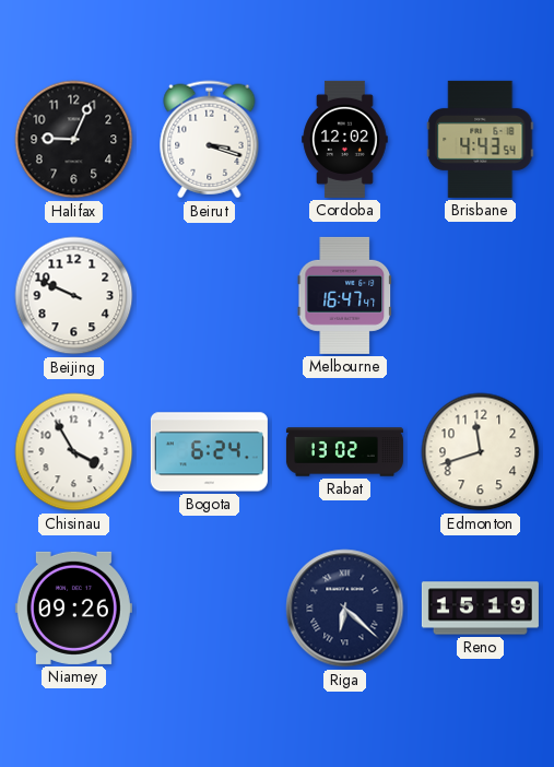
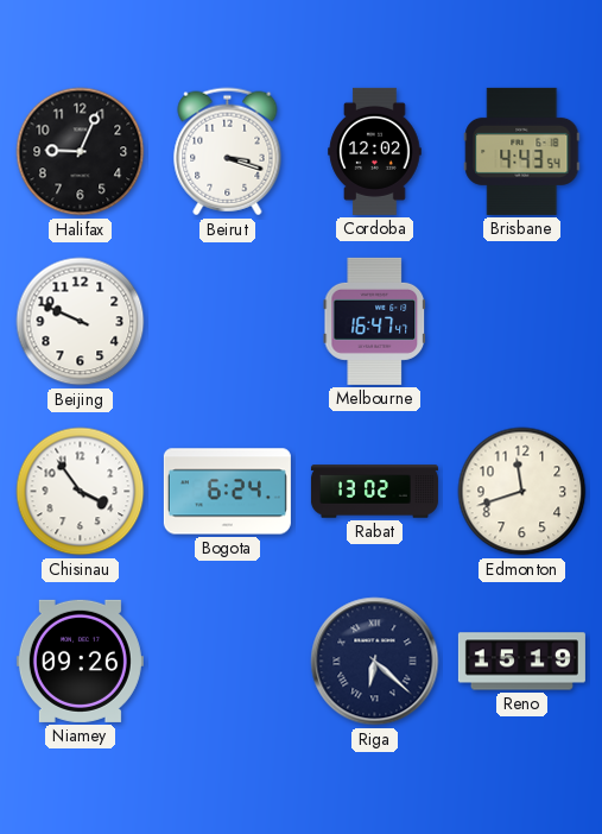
Chisinau: 3:55 -> 3:54 (81, 492)
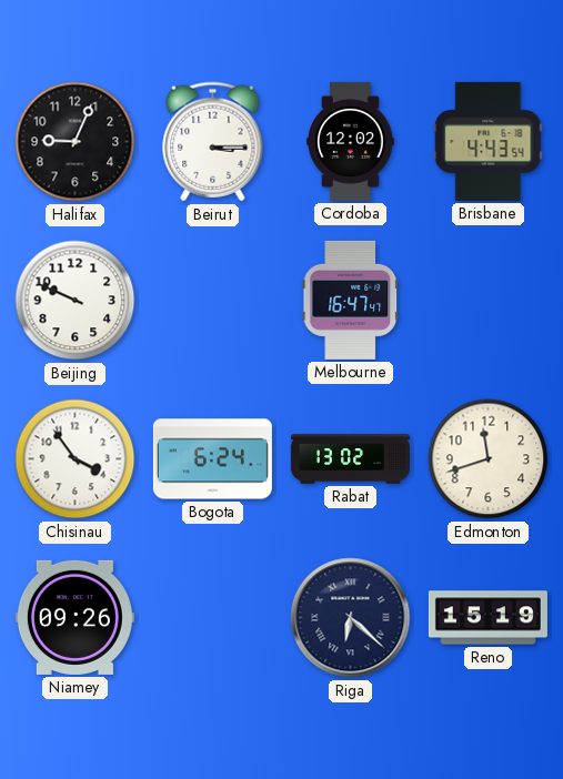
Beirut: 3:18 -> 3:15 (213, 142)
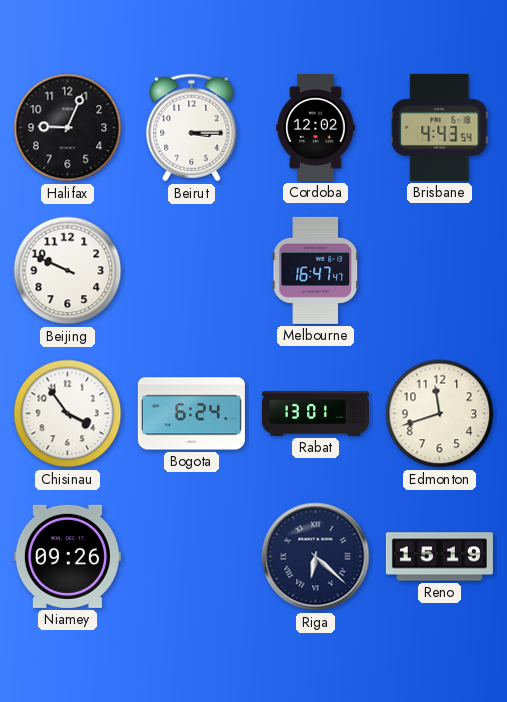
Rabat: 13:02 -> 13:01 (315, 414)
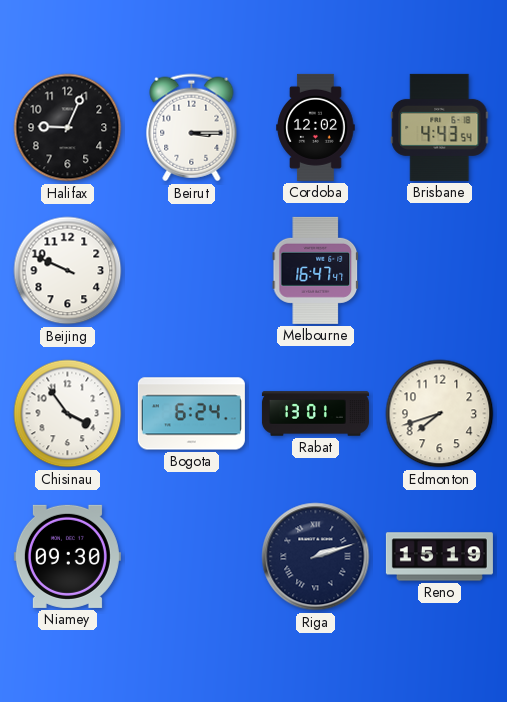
Edmonton: 11:42 -> 7:42 (440, 414)
Niamey: 09:26 -> 09:30 (67, 556)
Riga: 6:22 -> 2:12 (316, 557)
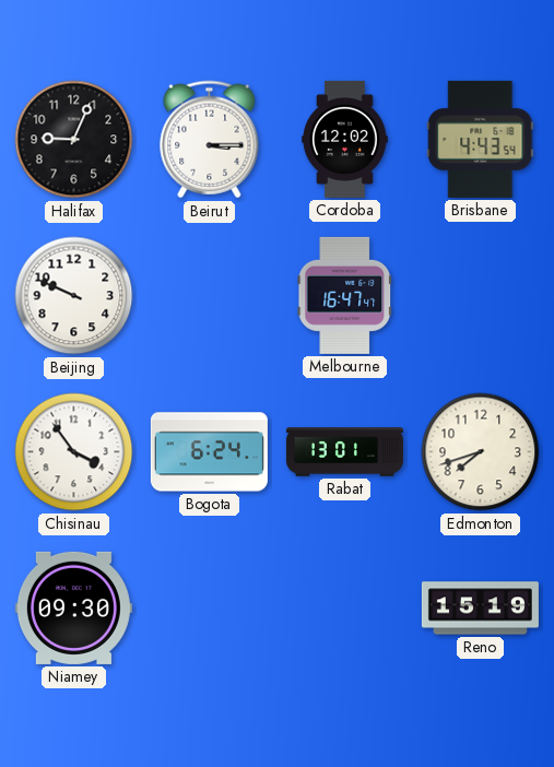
Riga: 2:12 -> none (316, 557)
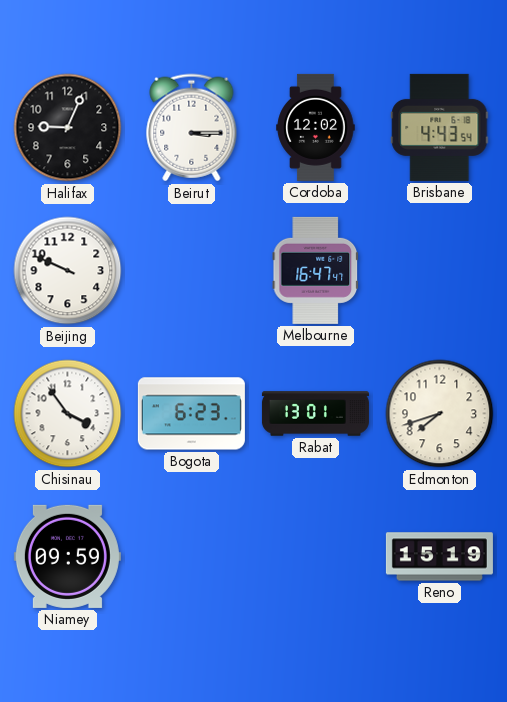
Bogota: 6:24 -> 6:23 (191, 414)
Niamey: 09:30 -> 09:59 (67, 556)
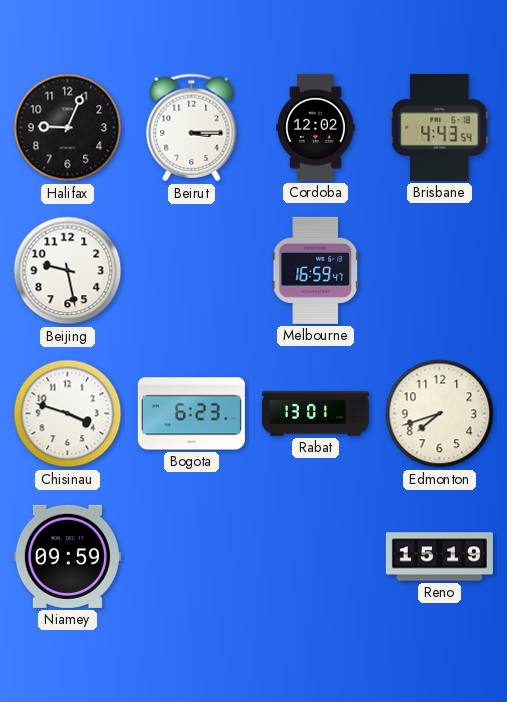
Beijing: 9:49 -> 9:28 (68, 271)
Melbourne: 16:47 -> 16:59 (316, 270)
Chisinau: 3:54 -> 3:48 (68, 414)
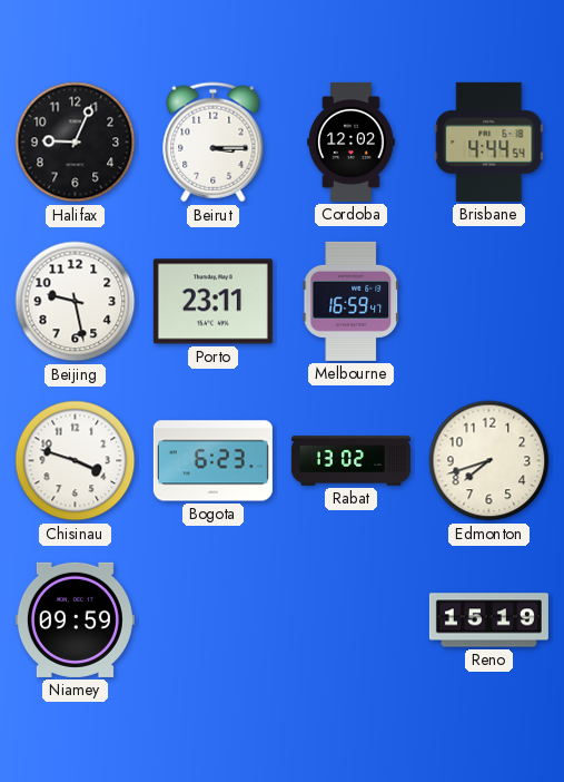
Brisbane: 4:43 -> 4:44 (489, 141)
Porto: none -> 23:11 (212, 302)
Rabat: 13:01 -> 13:02 (350, 461)
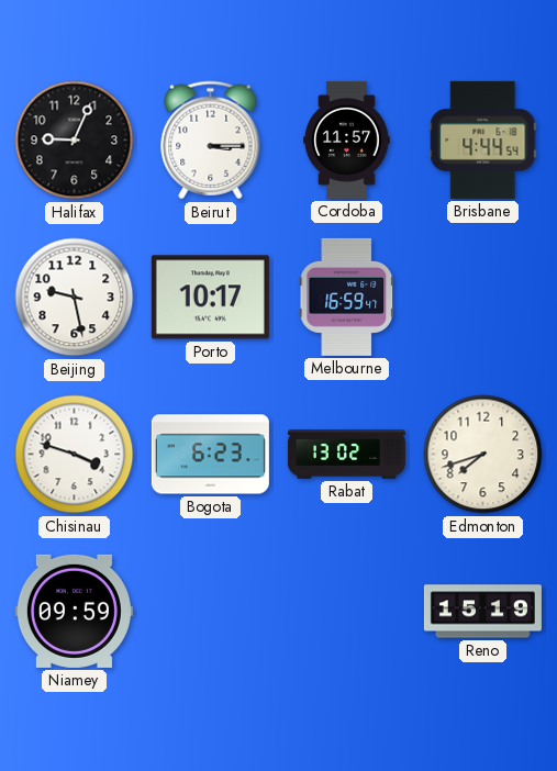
Cordoba: 12:02 -> 11:57 (347, 139)
Porto: 23:11 -> 10:17 (210, 298)
